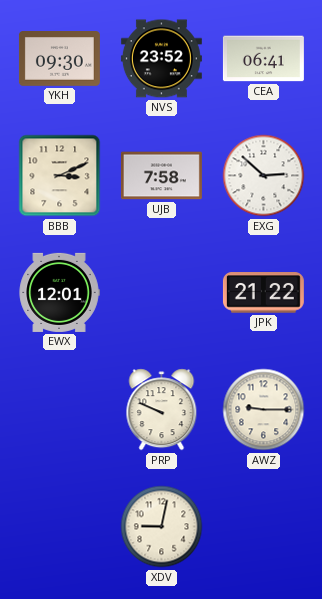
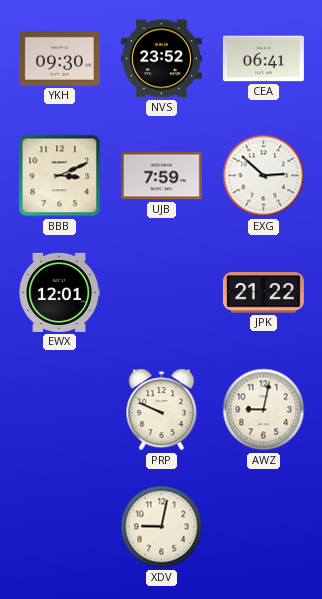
UJB: 7:58 -> 7:59 (161, 176)
AWZ: 9:15 -> 9:02 (264, 410)
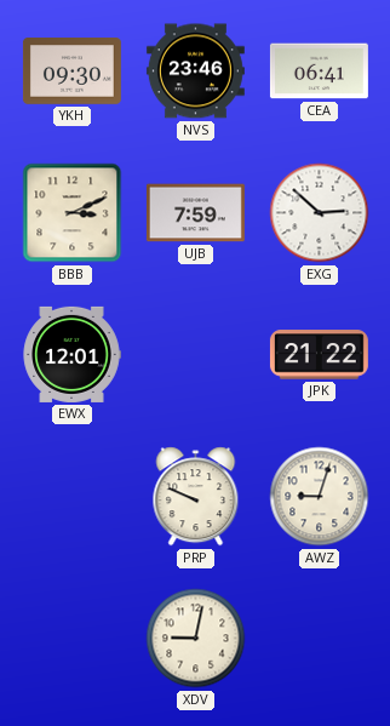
NVS: 23:52 -> 23:46 (195, 72)
AWZ: 9:02 -> 9:03 (320, 497)
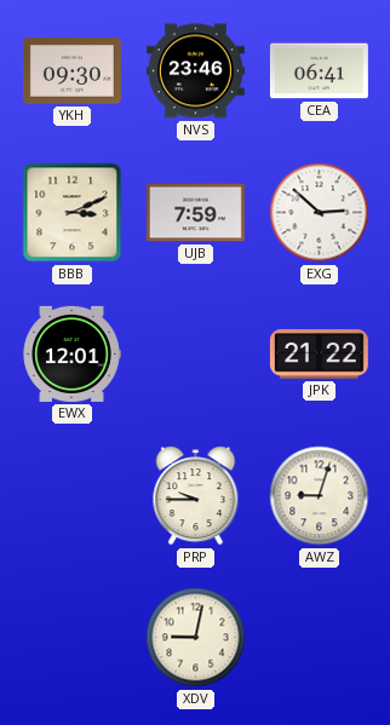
PRP: 9:49 -> 9:45 (196, 496)
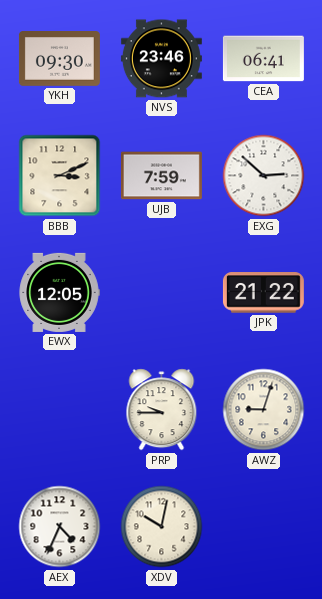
EWX: 12:01 -> 12:05 (59, 292)
AEX: none -> 4:34 (60, 527)
XDV: 9:02 -> 10:02 (162, 527)
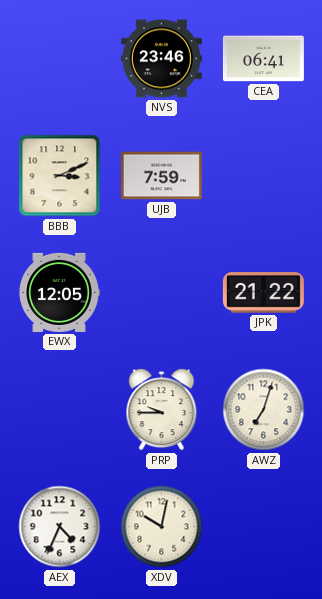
YKH: 09:30 -> none (59, 59)
EXG: 2:52 -> none (264, 176)
AWZ: 9:03 -> 7:03 (264, 410)
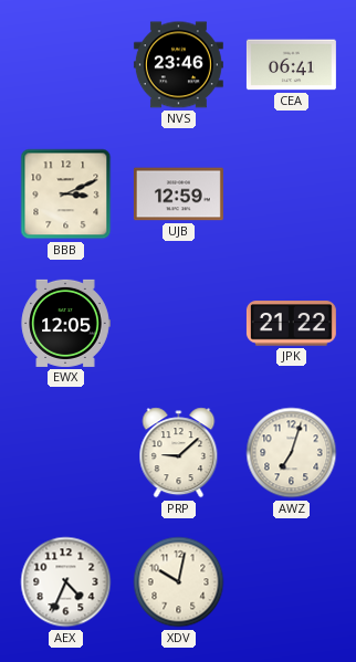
UJB: 7:59 -> 12:59 (178, 195)
PRP: 9:45 -> 9:08 (179, 453)
